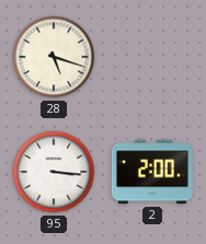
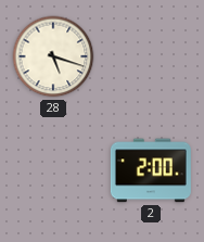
95: 3:16 -> none (54, 172)
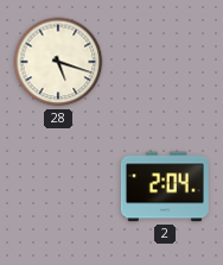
2: 2:00 -> 2:04 (165, 187)
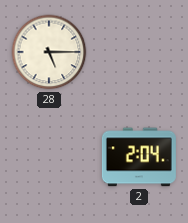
28: 5:18 -> 5:15 (49, 52)
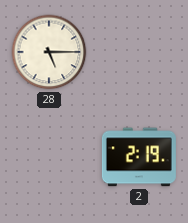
2: 2:04 -> 2:19 (139, 157)
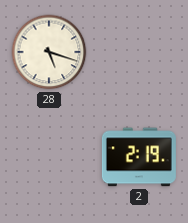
28: 5:15 -> 5:18 (49, 52)
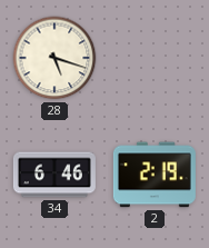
34: none -> 6:46 (54, 175)
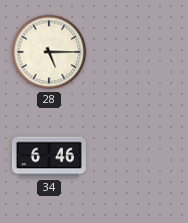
28: 5:18 -> 5:15 (49, 52)
2: 2:19 -> none (155, 175)
